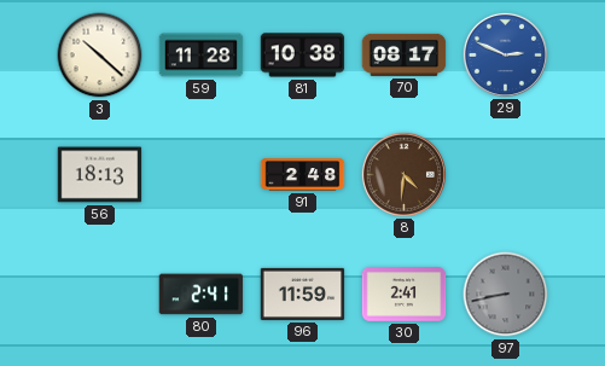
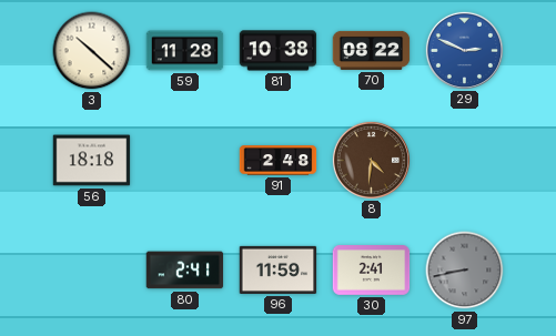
70: 08:17 -> 08:22 (372, 50)
56: 18:13 -> 18:18 (92, 161)
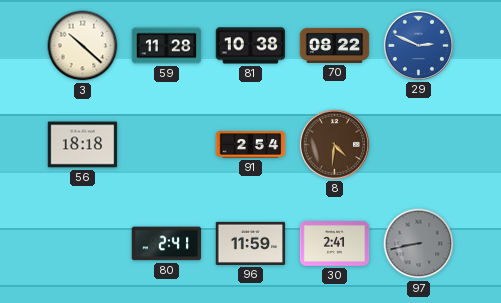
91: 2:48 -> 2:54 (251, 145)
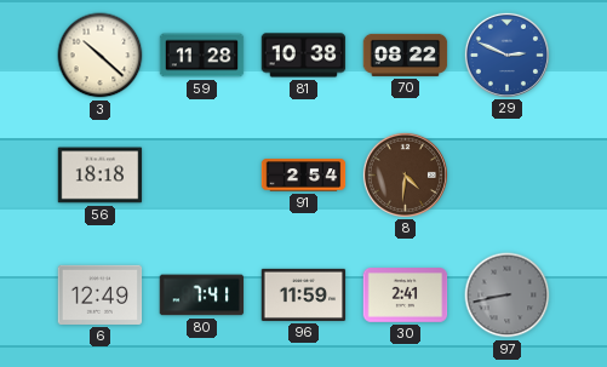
6: none -> 12:49 (101, 294)
80: 2:41 -> 7:41 (202, 296)
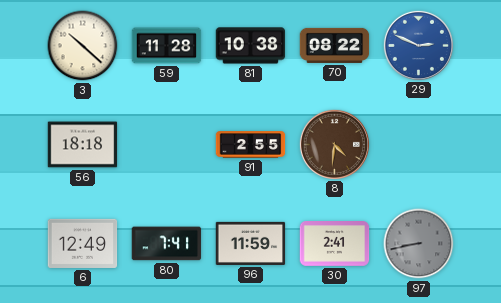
91: 2:54 -> 2:55 (251, 145)
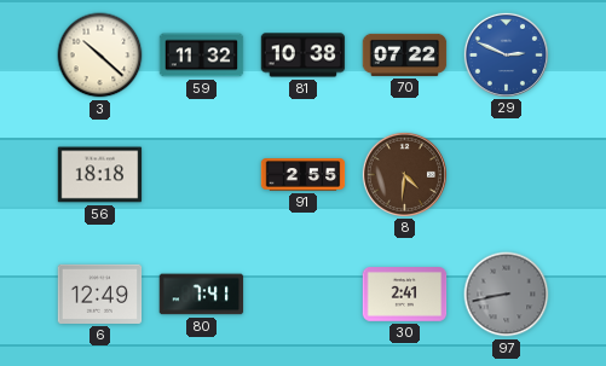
59: 11:28 -> 11:32 (202, 56)
70: 08:22 -> 07:22 (405, 54)
96: 11:59 -> none (251, 243)
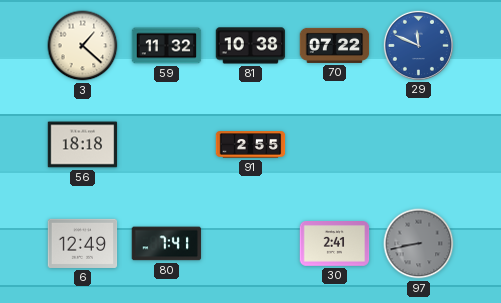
3: 10:22 -> 1:22 (83, 46)
29: 2:49 -> 11:49 (418, 45)
8: 4:31 -> none (404, 174)
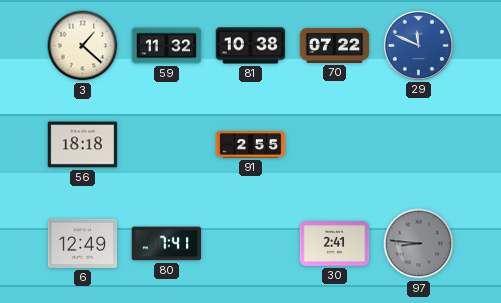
97: 8:43 -> 8:46 (419, 244)
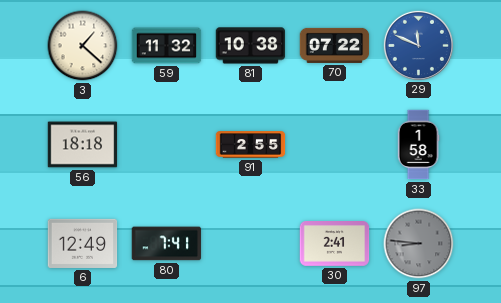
33: none -> 1:58 (418, 145)
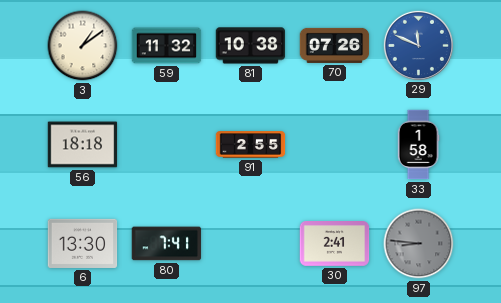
3: 1:22 -> 1:09 (83, 46)
70: 07:22 -> 07:26 (335, 45)
6: 12:49 -> 13:30 (83, 243)
